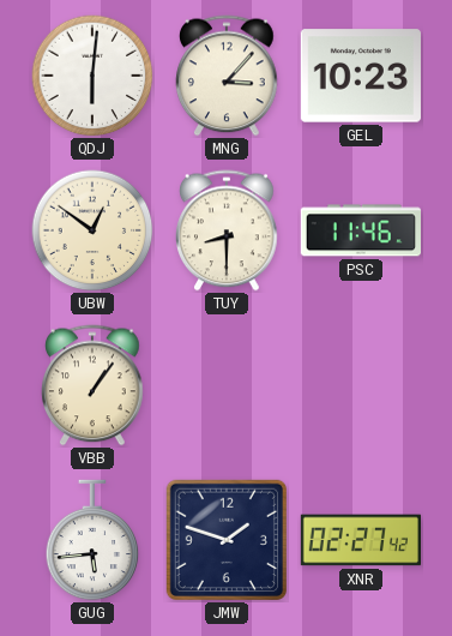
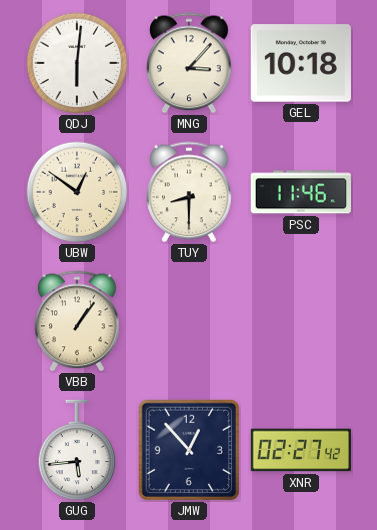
GEL: 10:23 -> 10:18 (301, 63)
JMW: 1:48 -> 12:53 (189, 450)
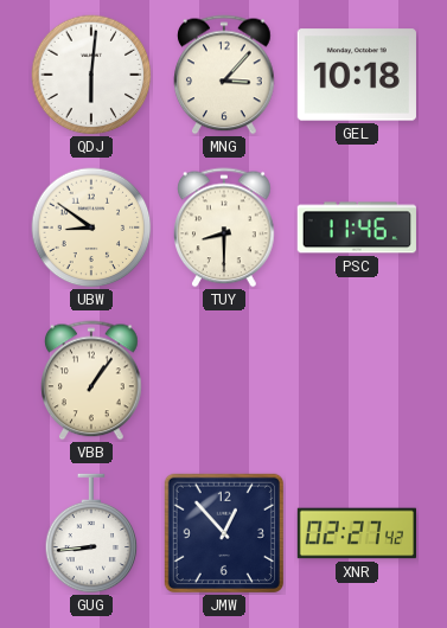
UBW: 12:51 -> 8:51 (91, 228)
GUG: 5:44 -> 8:44 (91, 533)
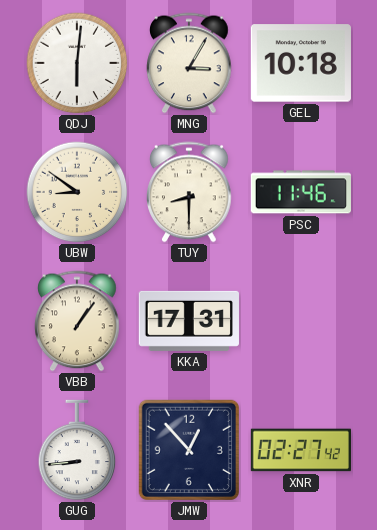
MNG: 3:07 -> 3:05 (190, 63)
KKA: none -> 17:31 (189, 321)
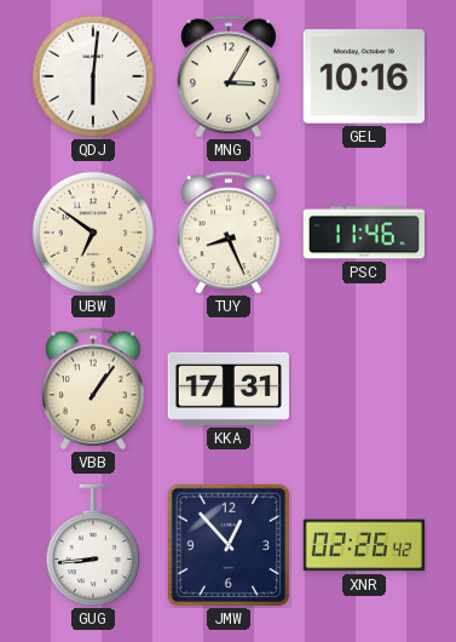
GEL: 10:18 -> 10:16 (364, 76)
UBW: 8:51 -> 6:51 (93, 233)
TUY: 8:30 -> 8:26 (230, 233)
XNR: 02:27 -> 02:26 (363, 545)
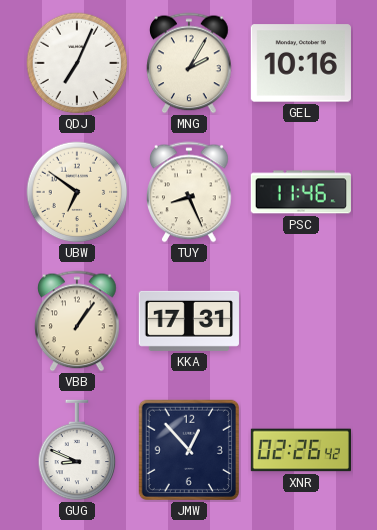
QDJ: 6:01 -> 7:04 (77, 63)
MNG: 3:05 -> 2:05 (190, 63)
GUG: 8:44 -> 8:49 (77, 450)
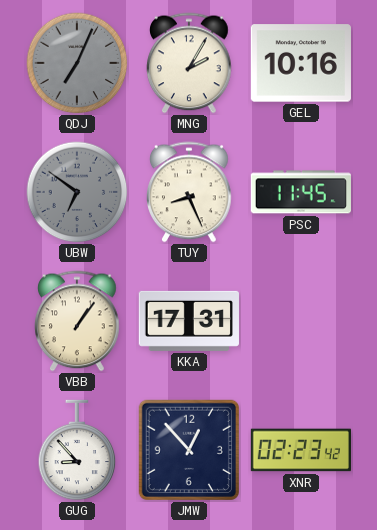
QDJ dial: white -> grey (77, 63)
UBW dial: cream -> grey (77, 192)
PSC: 11:46 -> 11:45 (301, 192)
GUG: 8:49 -> 8:53 (77, 450)
XNR: 02:26 -> 02:23 (300, 450)
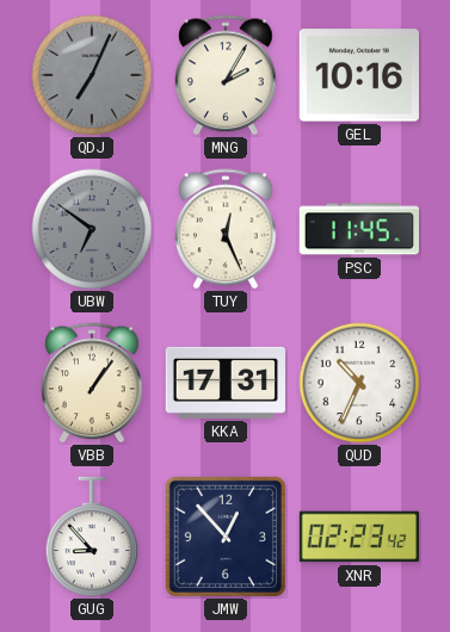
TUY: 8:26 -> 12:26 (227, 229)
QUD: none -> 10:34 (359, 383)
